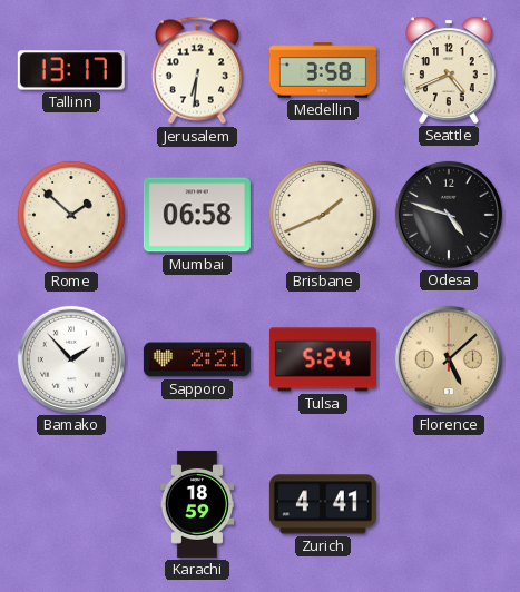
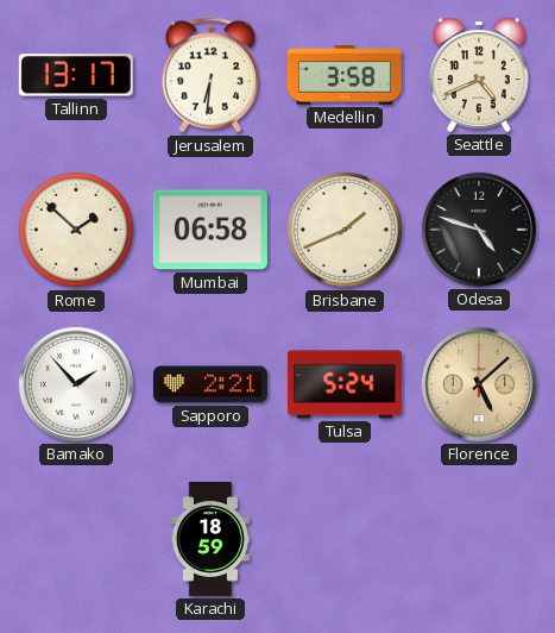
Zurich: 4:41 -> none (323, 504)
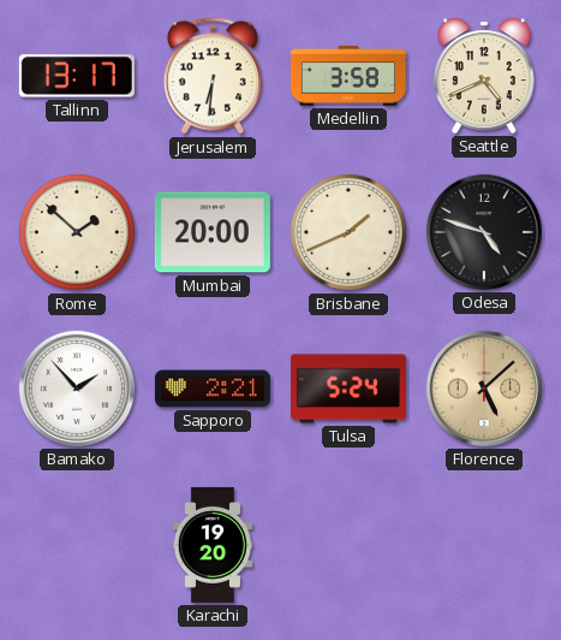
Mumbai: 06:58 -> 20:00 (213, 232)
Karachi: 18:59 -> 19:20 (211, 545)
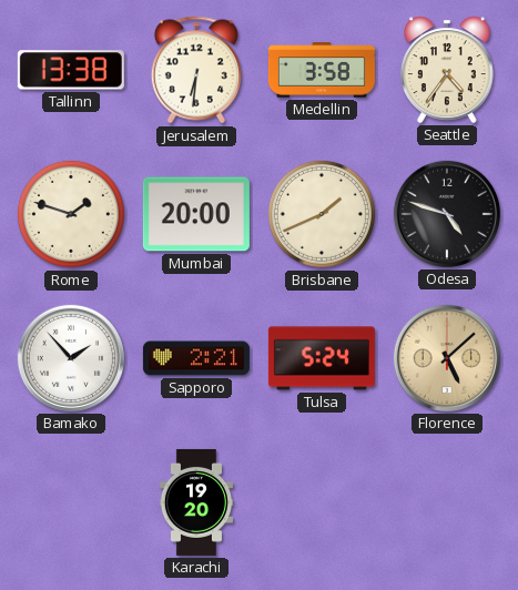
Tallinn: 13:17 -> 13:38 (71, 70)
Seattle: 4:41 -> 4:36 (447, 70)
Rome: 1:52 -> 1:48 (71, 214)
